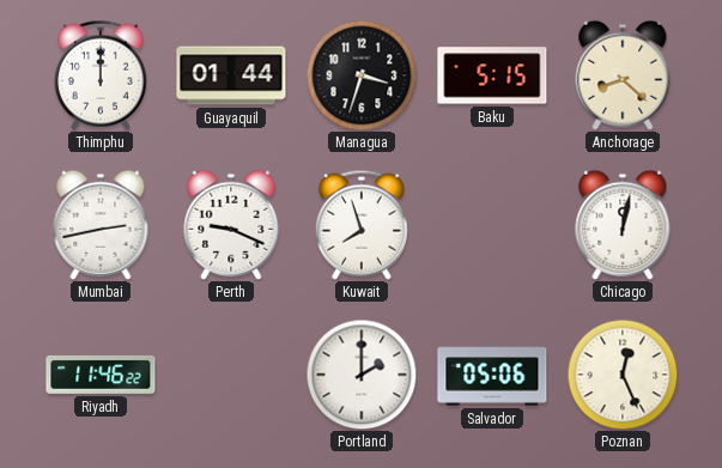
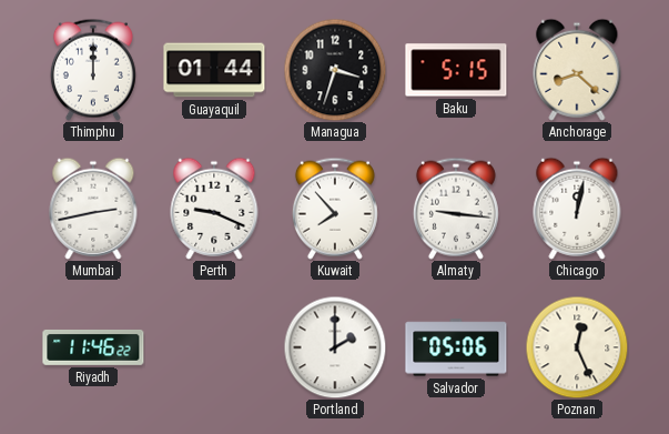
Kuwait: 7:57 -> 7:53 (335, 209)
Almaty: none -> 9:16 (456, 209)
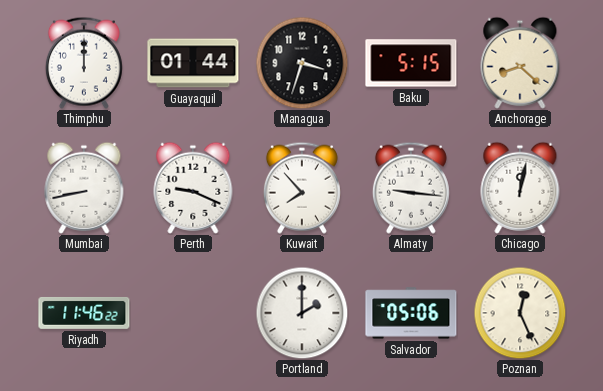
Mumbai: 2:43 -> 8:43 (84, 188)
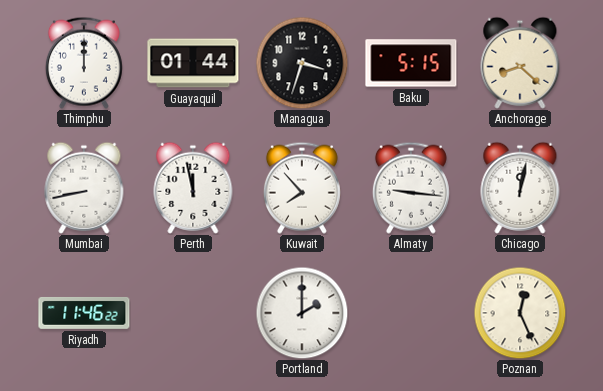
Perth: 9:19 -> 11:58 (193, 188)
Salvador: 05:06 -> none (411, 313)
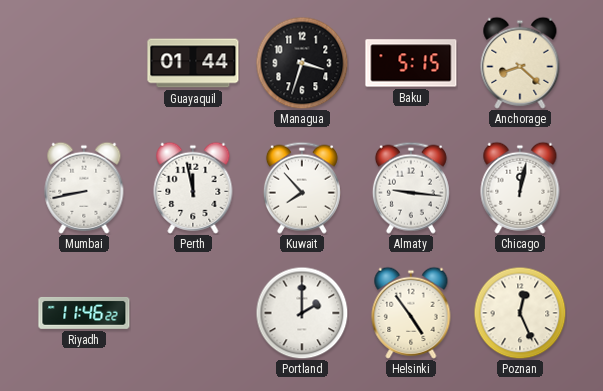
Thimphu: 12:00 -> none (84, 63)
Helsinki: none -> 4:54 (411, 313)
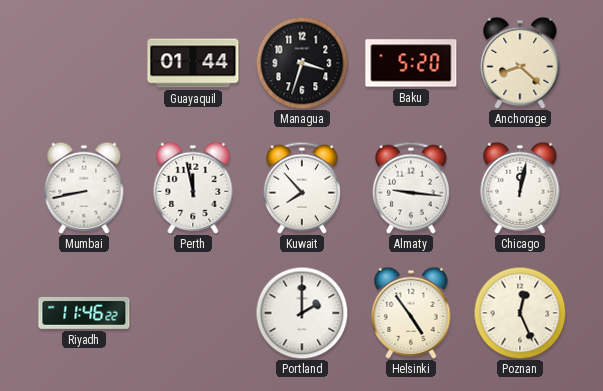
Baku: 5:15 -> 5:20 (411, 63)
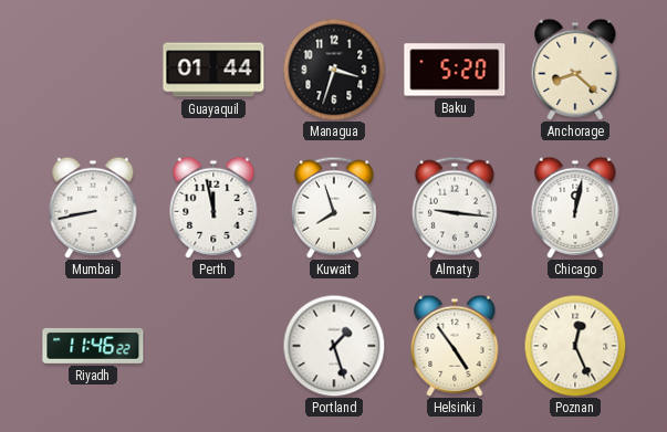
Kuwait: 7:53 -> 7:57 (334, 208)
Portland: 2:00 -> 1:27 (334, 346)
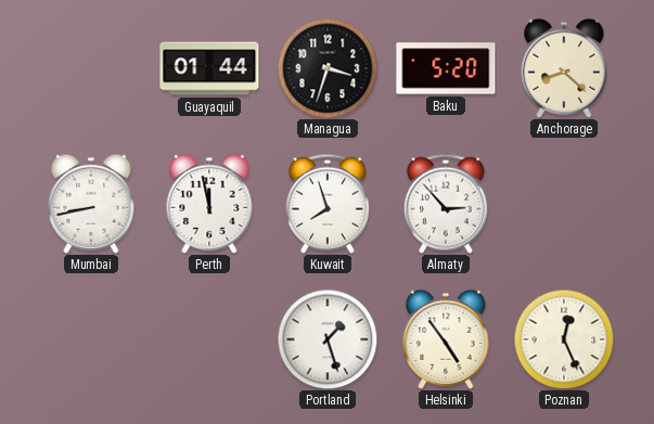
Almaty: 9:16 -> 2:53 (446, 204)
Chicago: 12:02 -> none (575, 208)
Riyadh: 11:46 -> none (93, 346)
